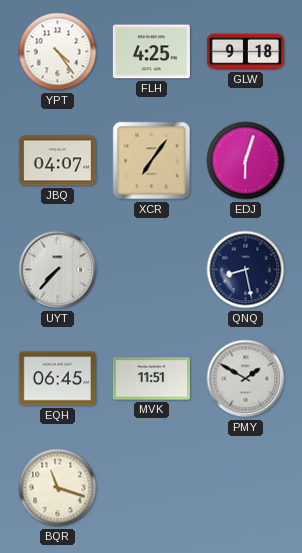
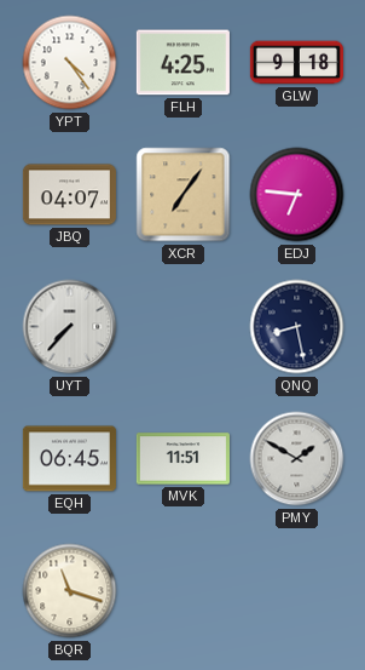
EDJ: 6:03 -> 6:46 (297, 195)
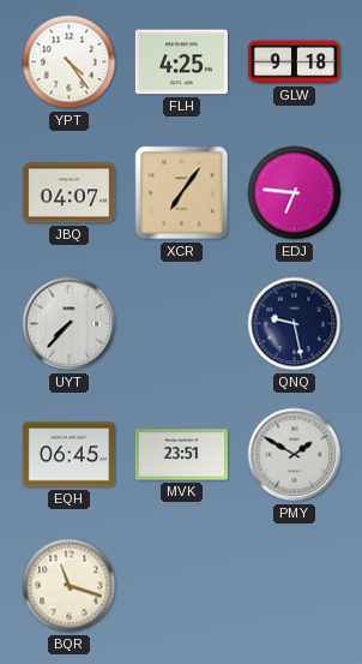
QNQ: 8:28 -> 9:28 (295, 324)
MVK: 11:51 -> 23:51 (181, 455)
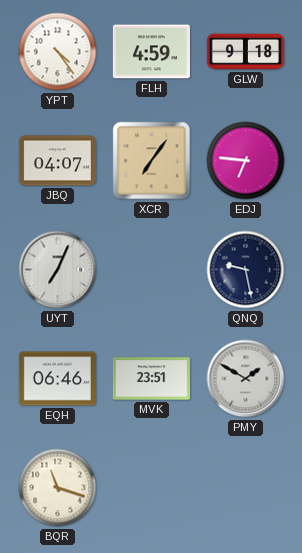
FLH: 4:25 -> 4:59 (151, 52)
UYT: 7:37 -> 7:04 (58, 270)
EQH: 06:45 -> 06:46 (57, 379)
